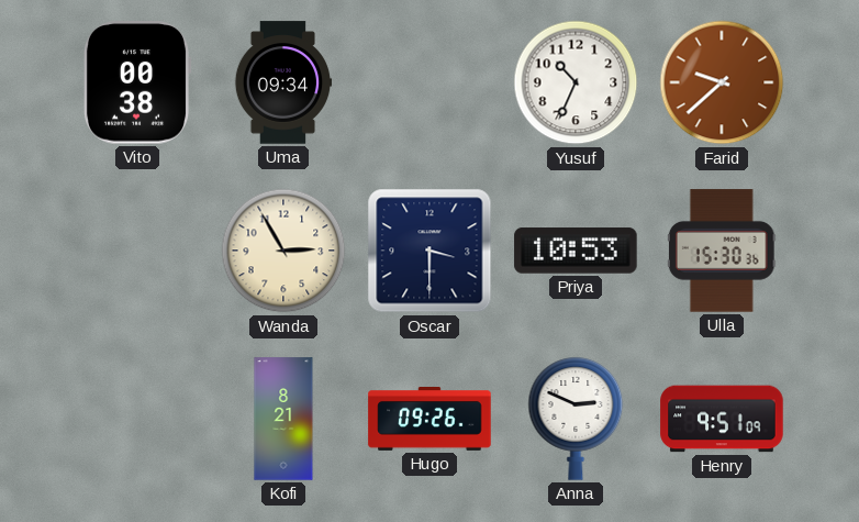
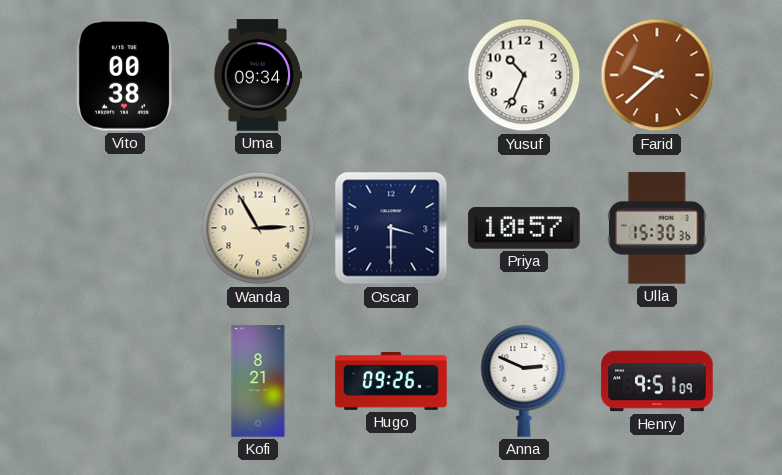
Priya: 10:53 -> 10:57 (524, 228)
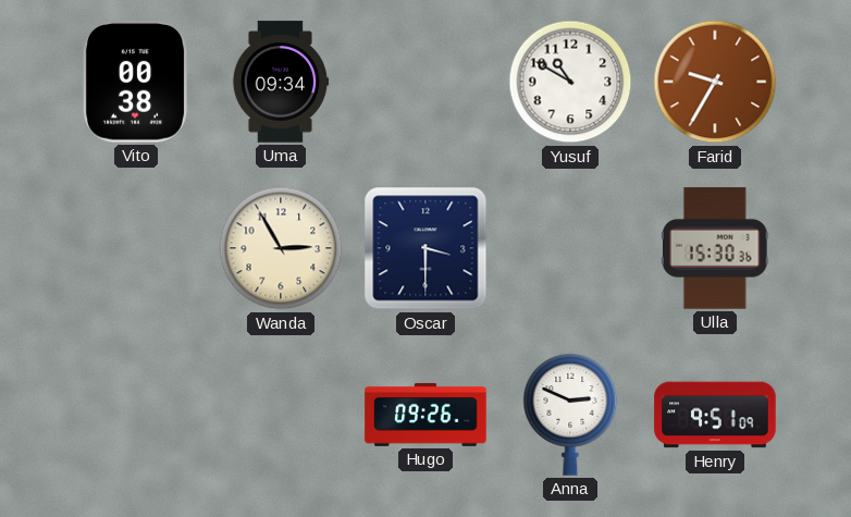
Yusuf: 10:34 -> 10:50 (570, 82)
Farid: 9:38 -> 9:35 (715, 82)
Priya: 10:57 -> none (524, 228)
Kofi: 8:21 -> none (258, 381)
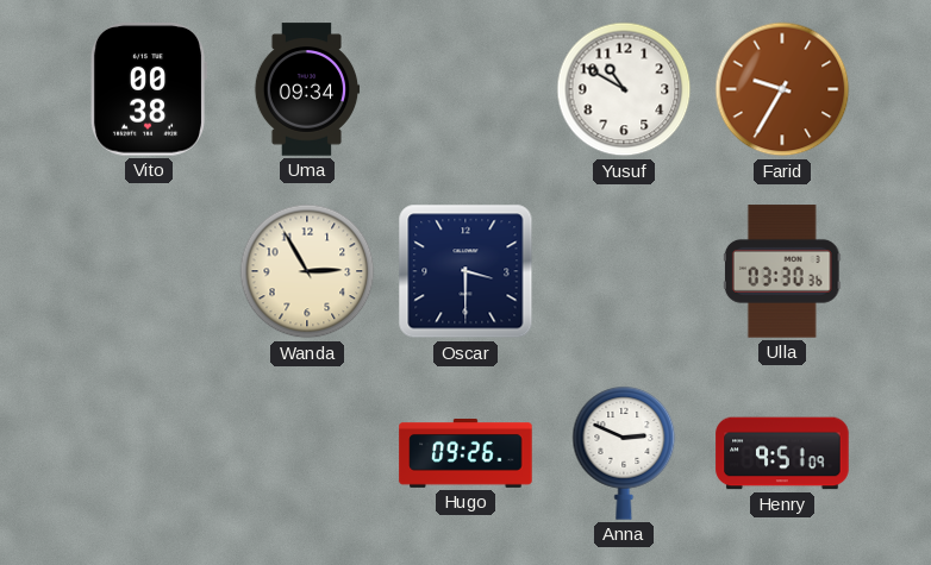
Ulla: 15:30 -> 03:30 (782, 271)
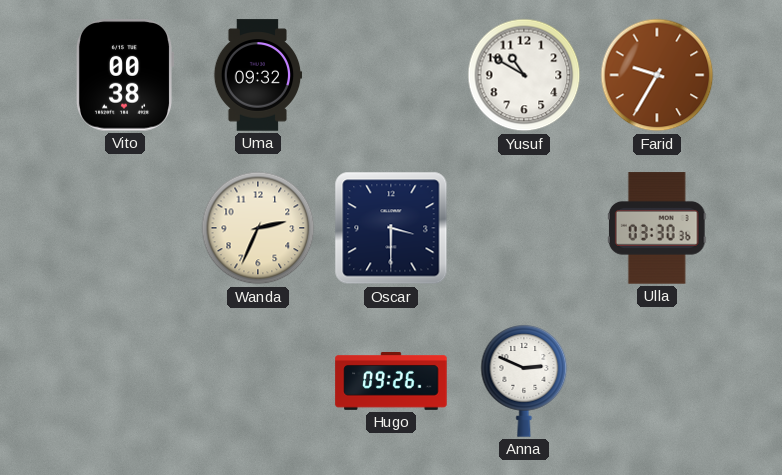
Uma: 09:34 -> 09:32 (258, 75)
Wanda: 2:55 -> 2:34 (258, 228)
Henry: 9:51 -> none (782, 453)
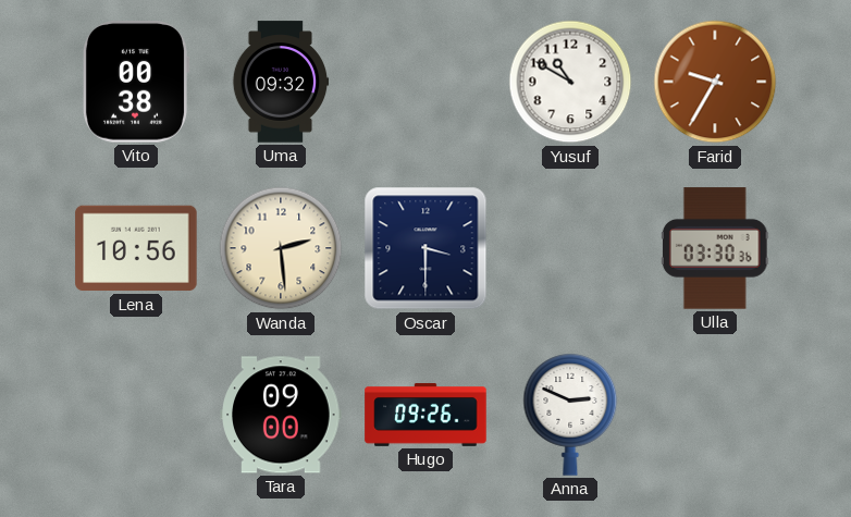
Lena: none -> 10:56 (136, 248)
Wanda: 2:34 -> 2:29 (281, 248)
Tara: none -> 09:00 (281, 415)
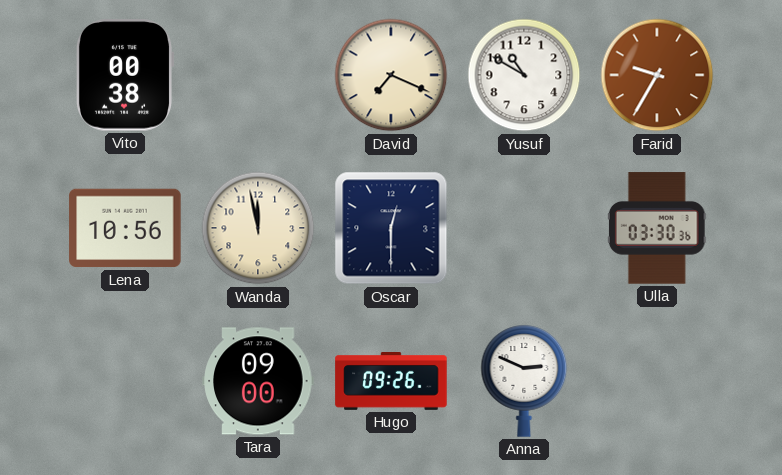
Uma: 09:32 -> none (281, 82)
David: none -> 7:19 (391, 75)
Wanda: 2:29 -> 11:58 (258, 228)
Oscar: 3:30 -> 12:30 (391, 228)
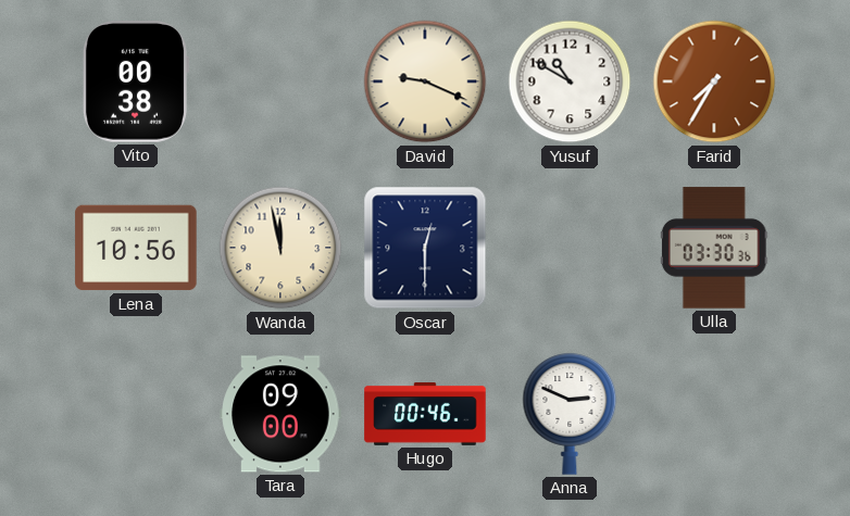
David: 7:19 -> 9:19 (425, 81)
Farid: 9:35 -> 7:35 (714, 81)
Hugo: 09:26 -> 00:46 (425, 415)
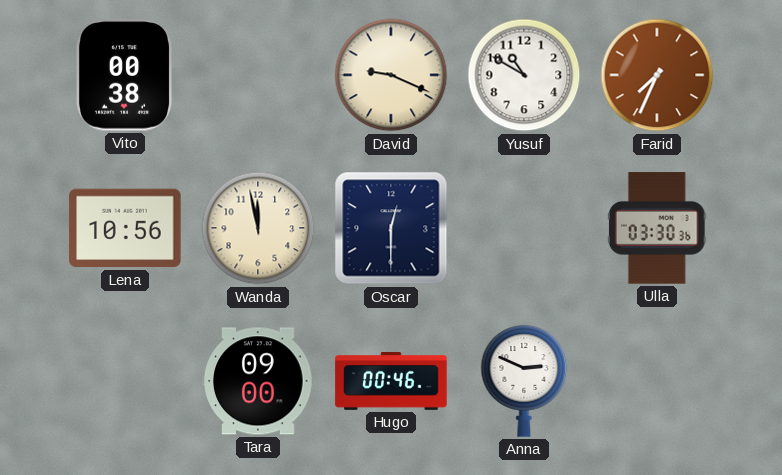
Farid: 7:35 -> 7:34 (657, 75)
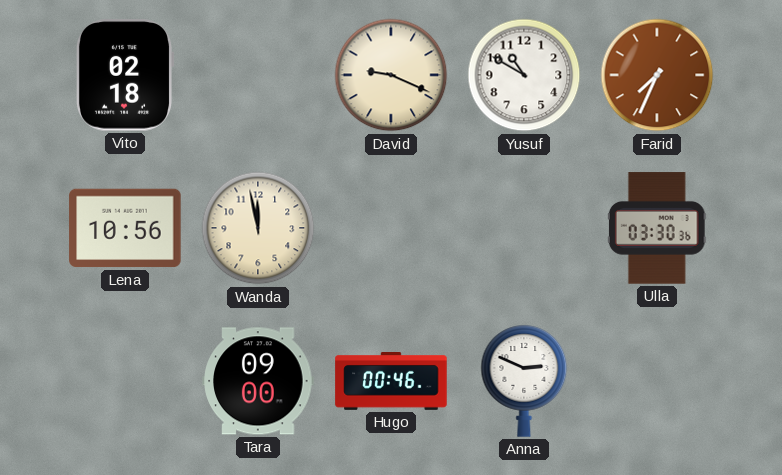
Vito: 00:38 -> 02:18 (125, 75)
Oscar: 12:30 -> none (391, 228)
